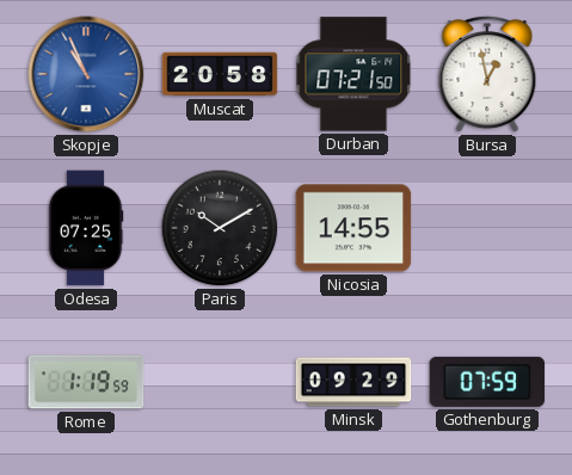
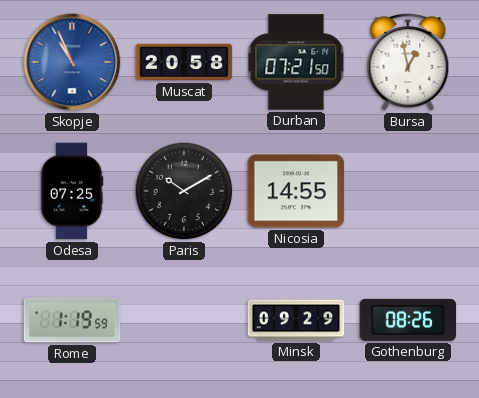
Gothenburg: 07:59 -> 08:26 (408, 320)
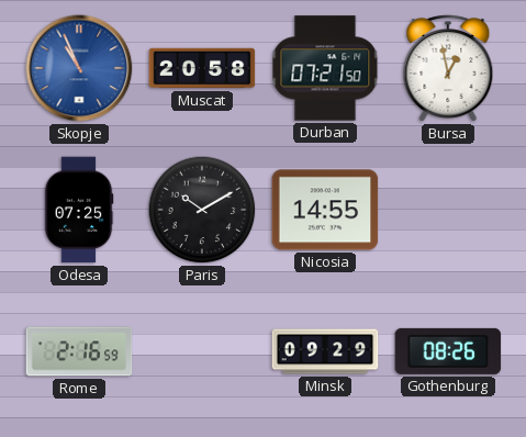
Rome: 1:19 -> 2:16 (79, 351)
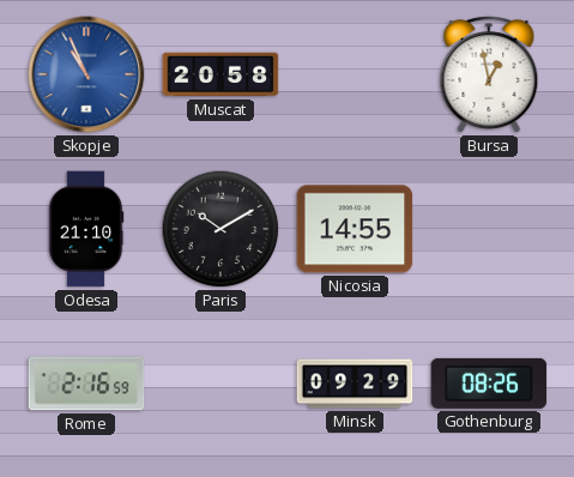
Durban: 07:21 -> none (325, 68)
Odesa: 07:25 -> 21:10 (86, 229)
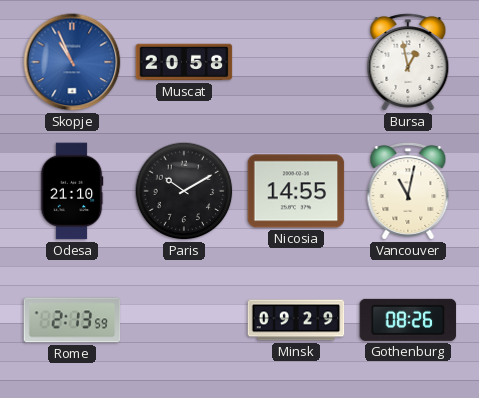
Vancouver: none -> 11:02 (408, 191)
Rome: 2:16 -> 2:13 (72, 320)
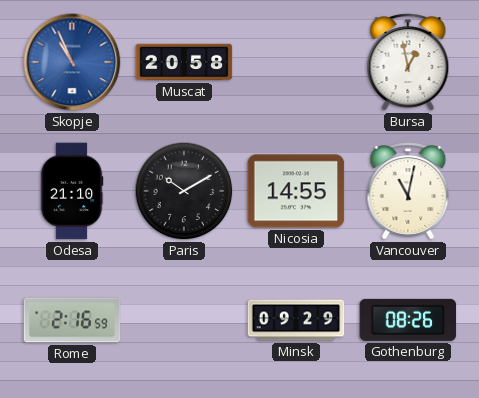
Rome: 2:13 -> 2:16 (72, 320)
